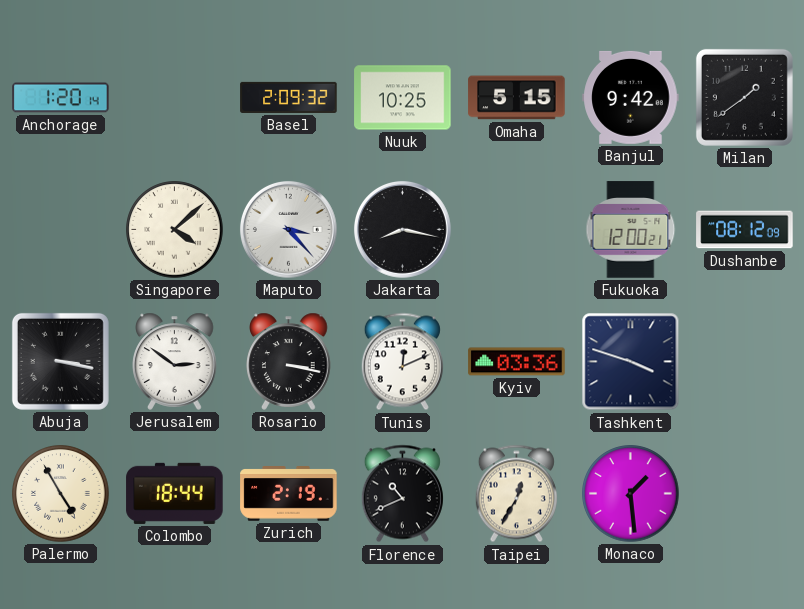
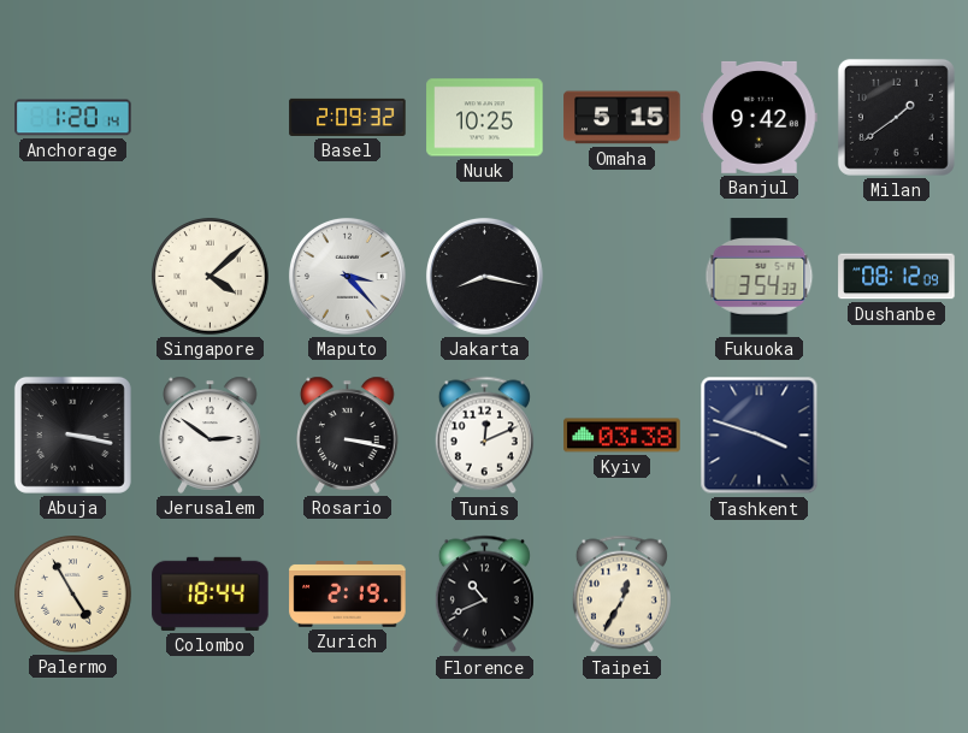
Fukuoka: 12:00 -> 3:54 (760, 277)
Kyiv: 03:36 -> 03:38 (622, 436)
Monaco: 1:29 -> none (631, 494)
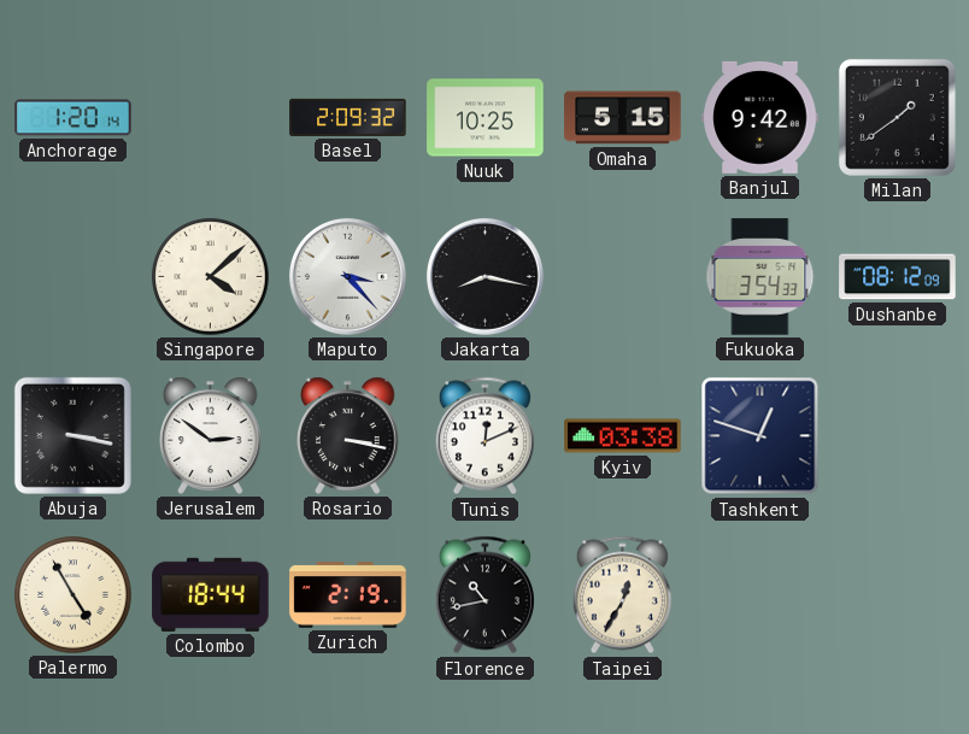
Tashkent: 3:48 -> 12:48 (760, 436)
Florence: 10:41 -> 10:43 (485, 595)
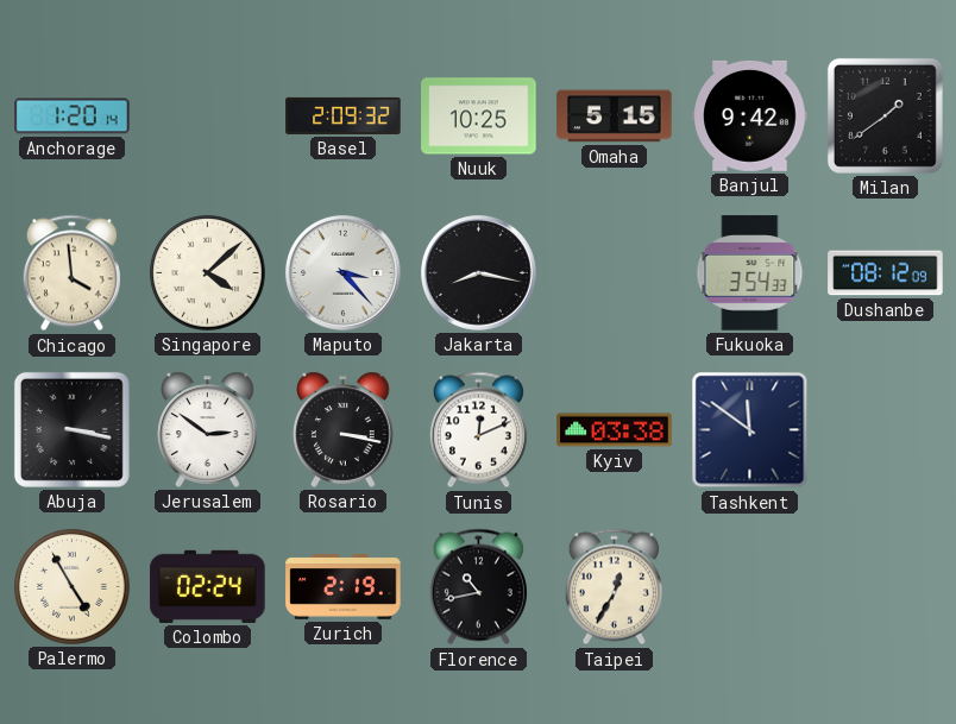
Chicago: none -> 3:59 (71, 273)
Tashkent: 12:48 -> 11:51 (750, 430)
Colombo: 18:44 -> 02:24 (208, 586)
